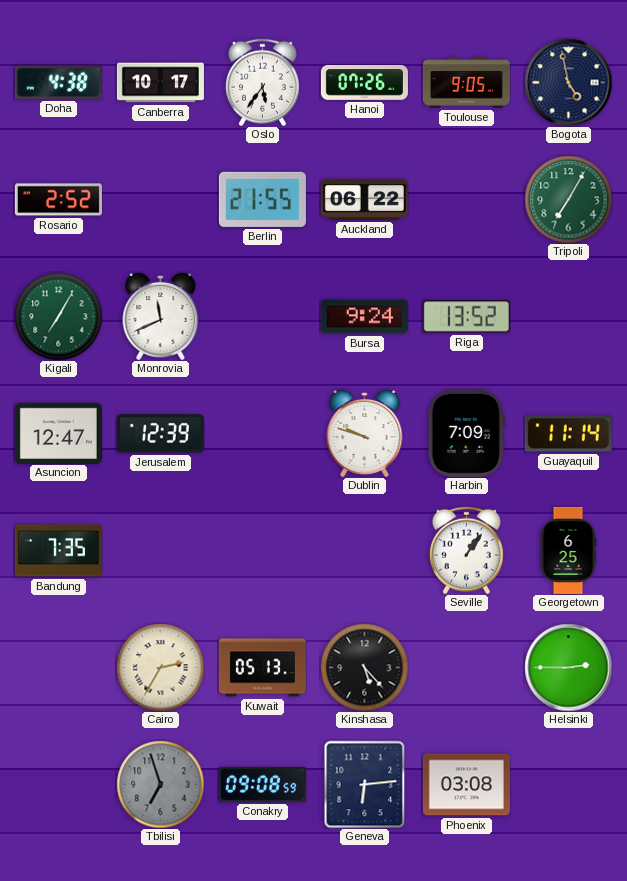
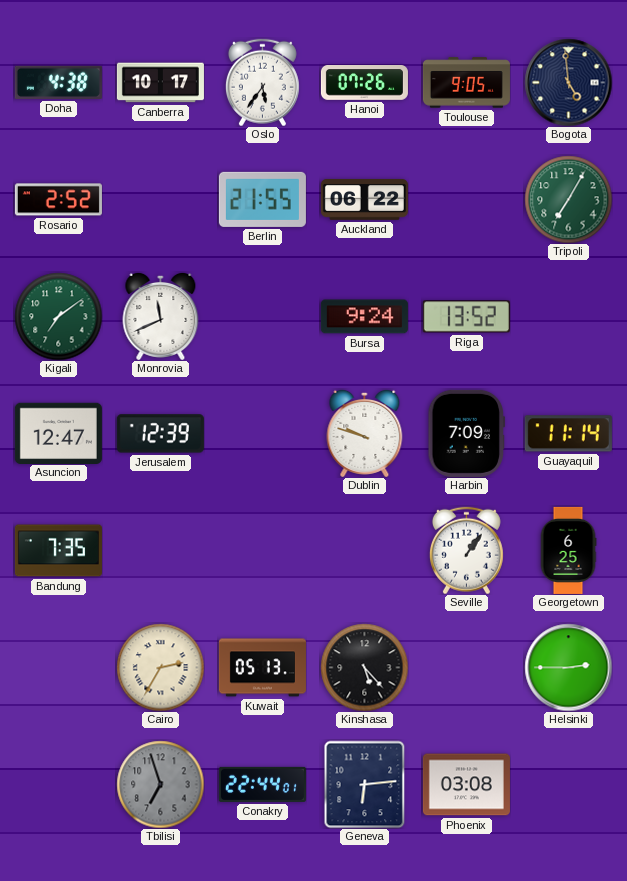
Bogota: 4:58 -> 4:59 (568, 82)
Kigali: 7:05 -> 7:09 (58, 316)
Conakry: 09:08 -> 22:44 (262, 784)
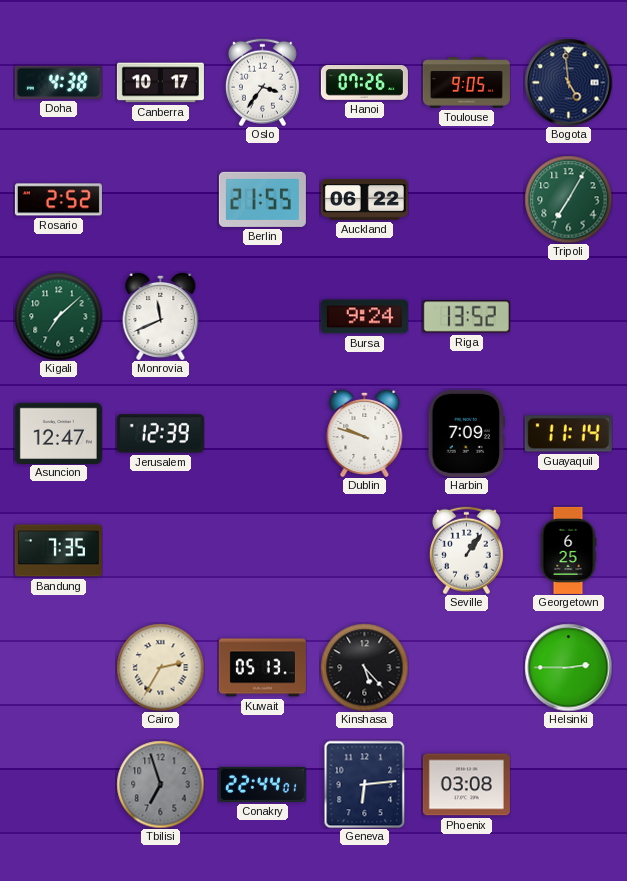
Oslo: 5:36 -> 3:36 (262, 82)
Kigali: 7:09 -> 7:08 (58, 316)
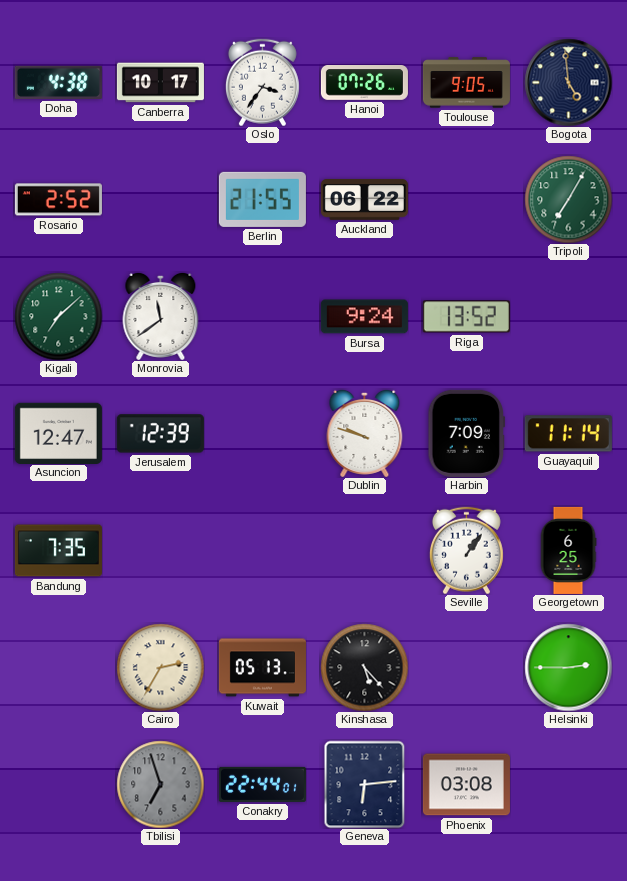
Monrovia: 11:41 -> 11:39 (161, 316)
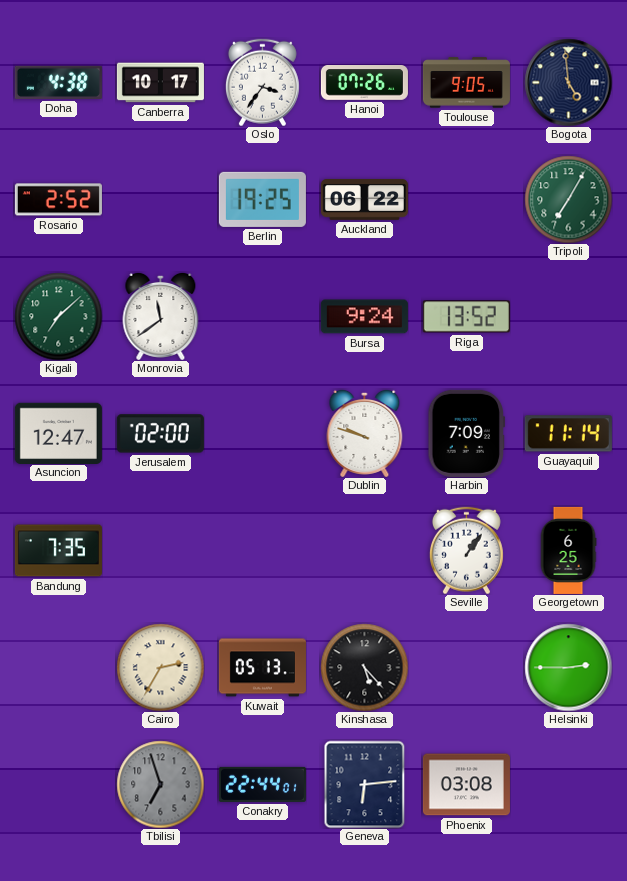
Berlin: 21:55 -> 19:25 (262, 199)
Jerusalem: 12:39 -> 02:00 (160, 434)
